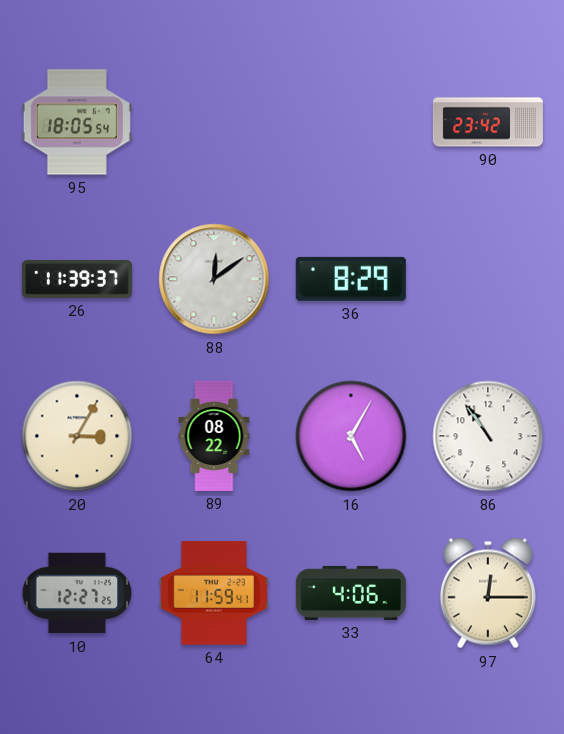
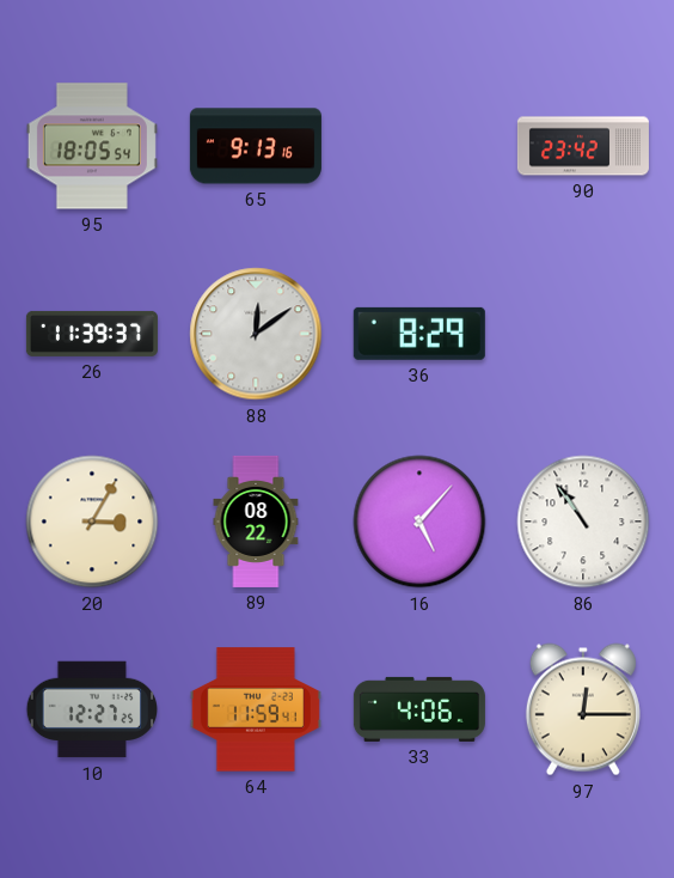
65: none -> 9:13 (256, 146)
16: 5:05 -> 5:07 (419, 522)
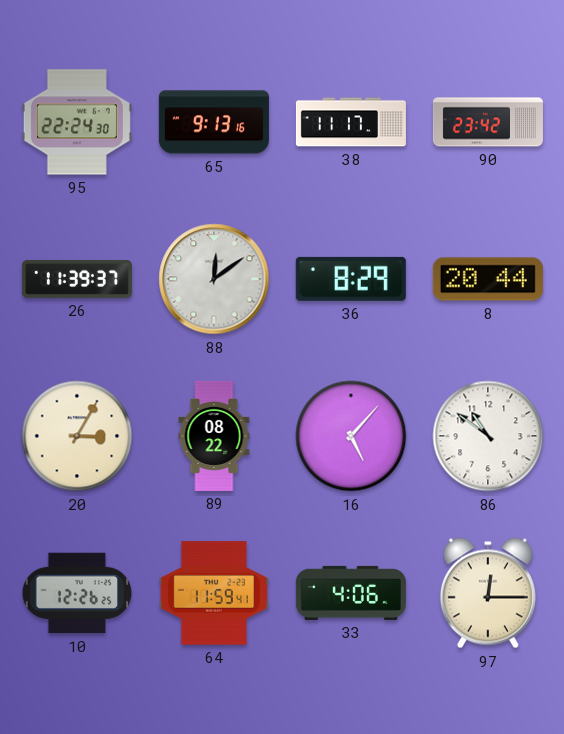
95: 18:05 -> 22:24 (77, 122)
38: none -> 11:17 (351, 122)
8: none -> 20:44 (488, 279)
86: 10:54 -> 10:51 (488, 436)
10: 12:27 -> 12:26 (76, 593)
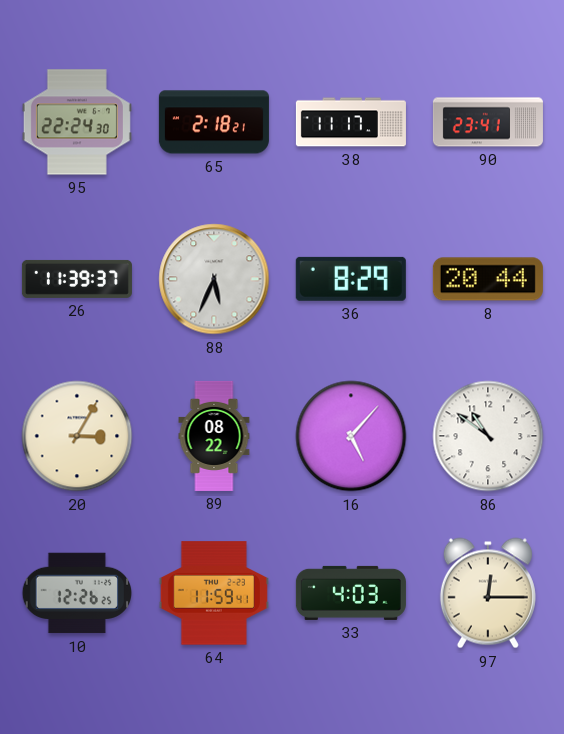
65: 9:13 -> 2:18 (214, 122)
90: 23:42 -> 23:41 (488, 122)
88: 12:09 -> 5:34 (214, 279)
33: 4:06 -> 4:03 (351, 593)
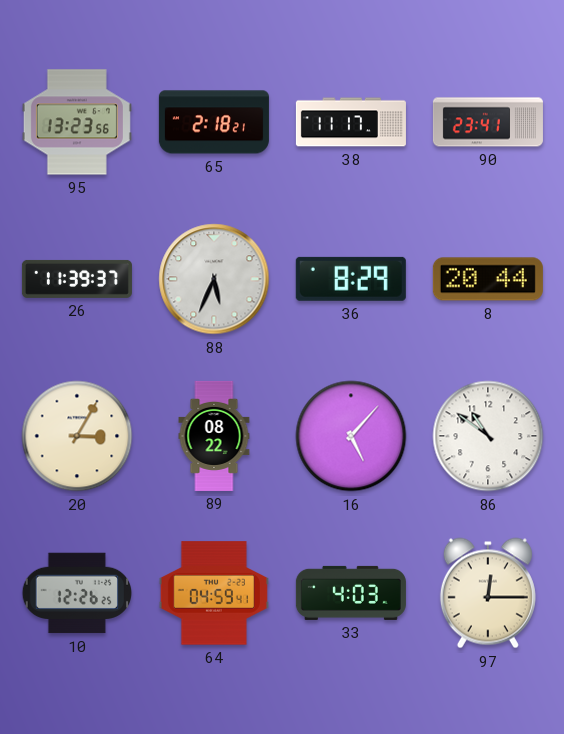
95: 22:24 -> 13:23 (77, 122)
64: 11:59 -> 04:59 (214, 593)
